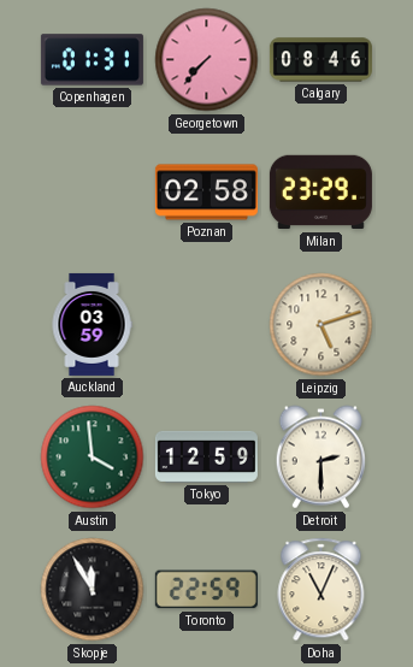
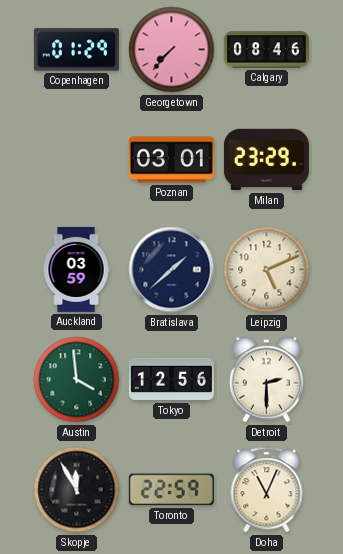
Copenhagen: 01:31 -> 01:29 (76, 50)
Poznan: 02:58 -> 03:01 (171, 160)
Bratislava: none -> 1:38 (172, 270)
Leipzig: 5:12 -> 5:11 (267, 270)
Tokyo: 12:59 -> 12:56 (171, 379)
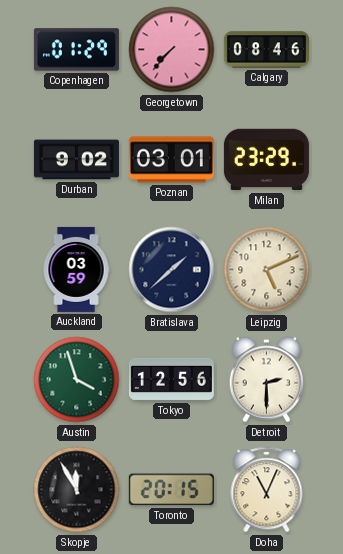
Durban: none -> 9:02 (76, 160)
Austin: 3:59 -> 3:57 (77, 380)
Toronto: 22:59 -> 20:15 (171, 490)
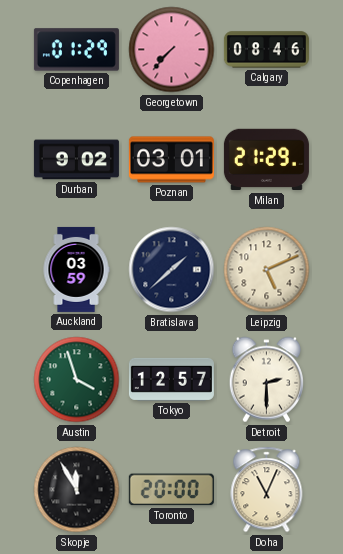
Milan: 23:29 -> 21:29 (266, 160)
Tokyo: 12:56 -> 12:57 (171, 379)
Toronto: 20:15 -> 20:00 (171, 490)
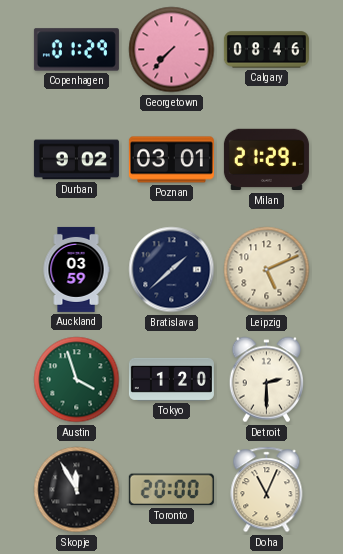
Tokyo: 12:57 -> 1:20 (171, 379)
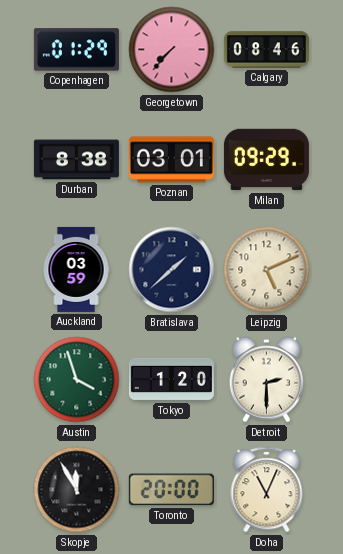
Durban: 9:02 -> 8:38 (76, 160)
Milan: 21:29 -> 09:29 (266, 160)
